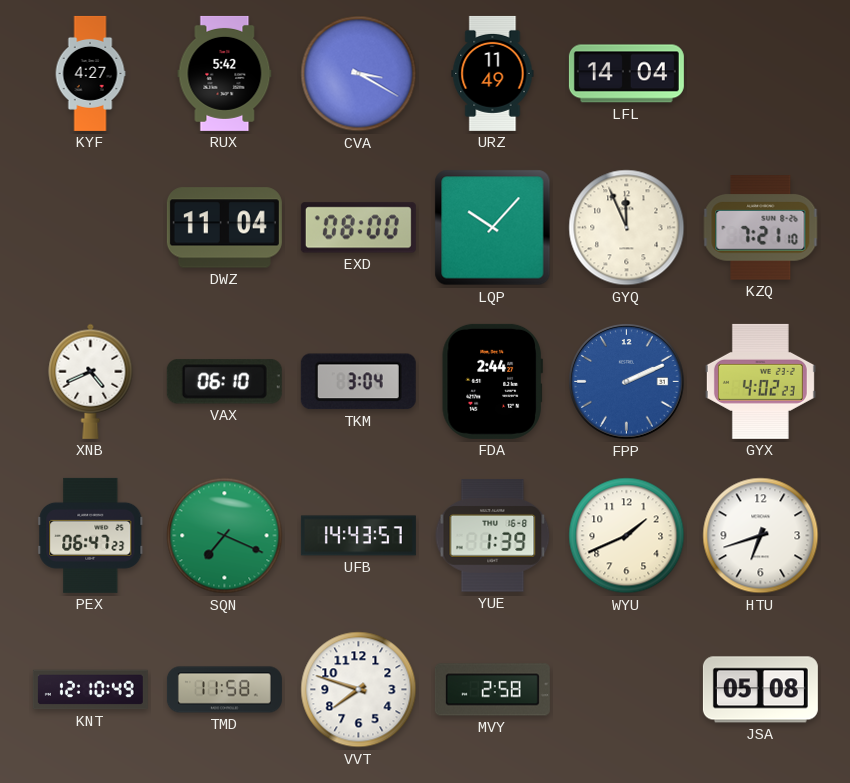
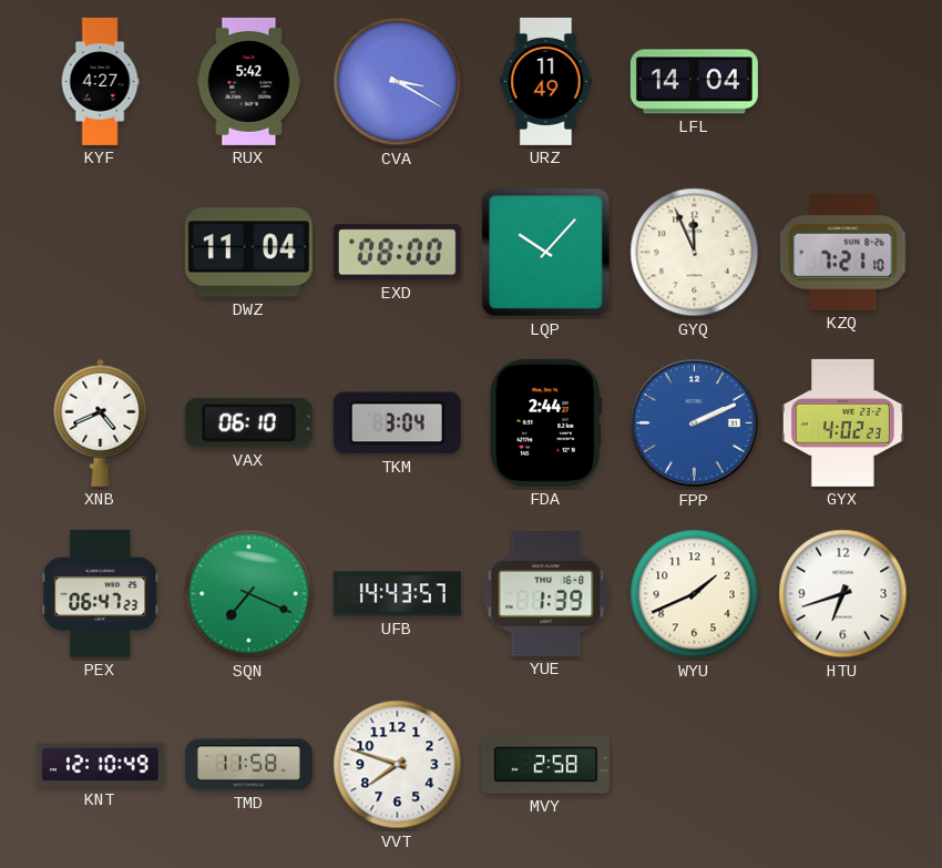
JSA: 05:08 -> none (760, 690)
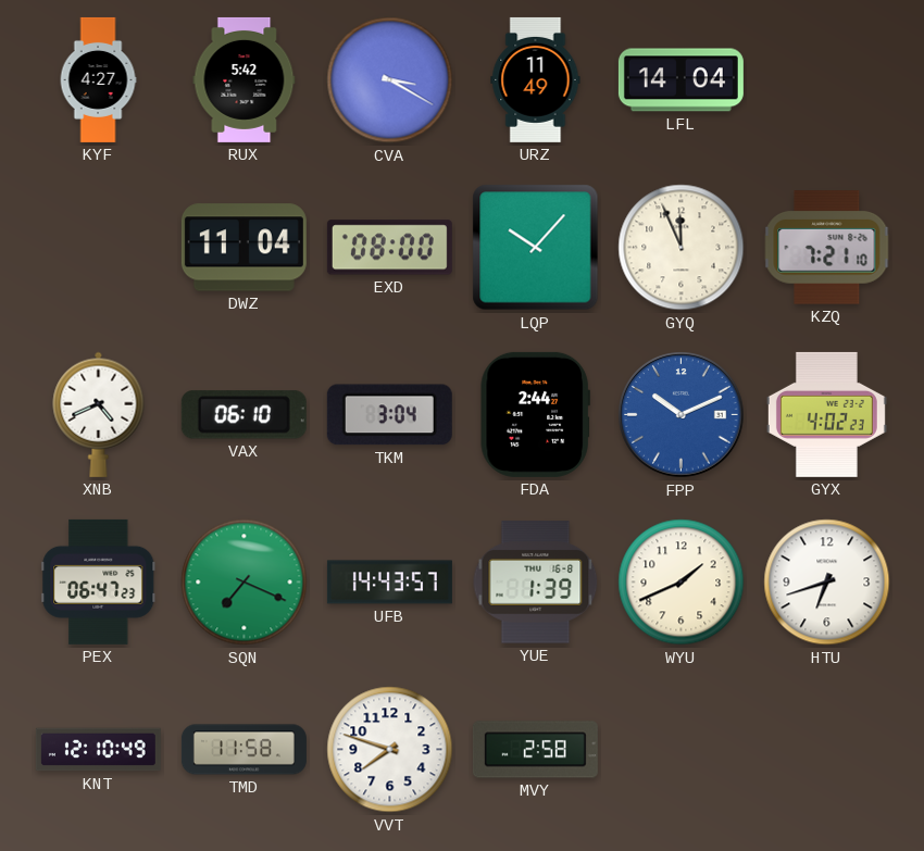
FPP: 2:11 -> 10:11 (682, 415)
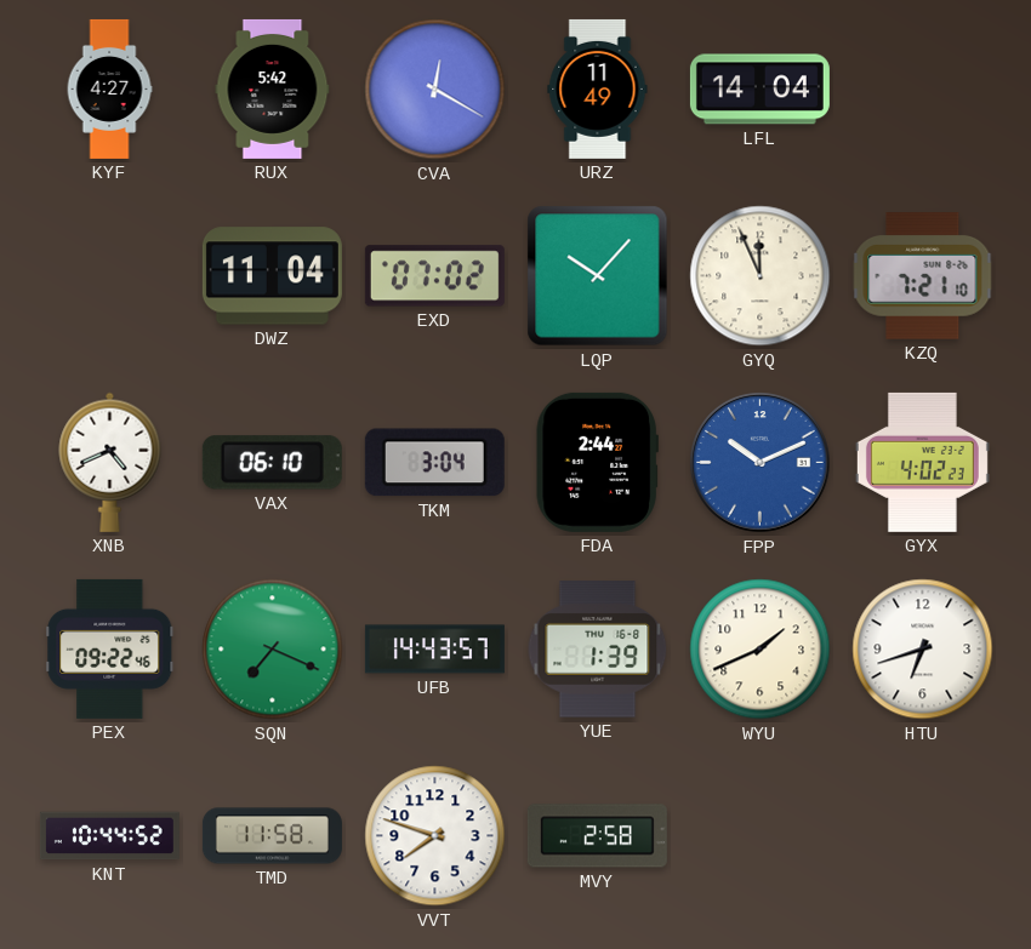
CVA: 3:20 -> 12:20 (435, 90)
EXD: 08:00 -> 07:02 (434, 276)
PEX: 06:47 -> 09:22 (110, 648)
KNT: 12:10 -> 10:44 (109, 836)
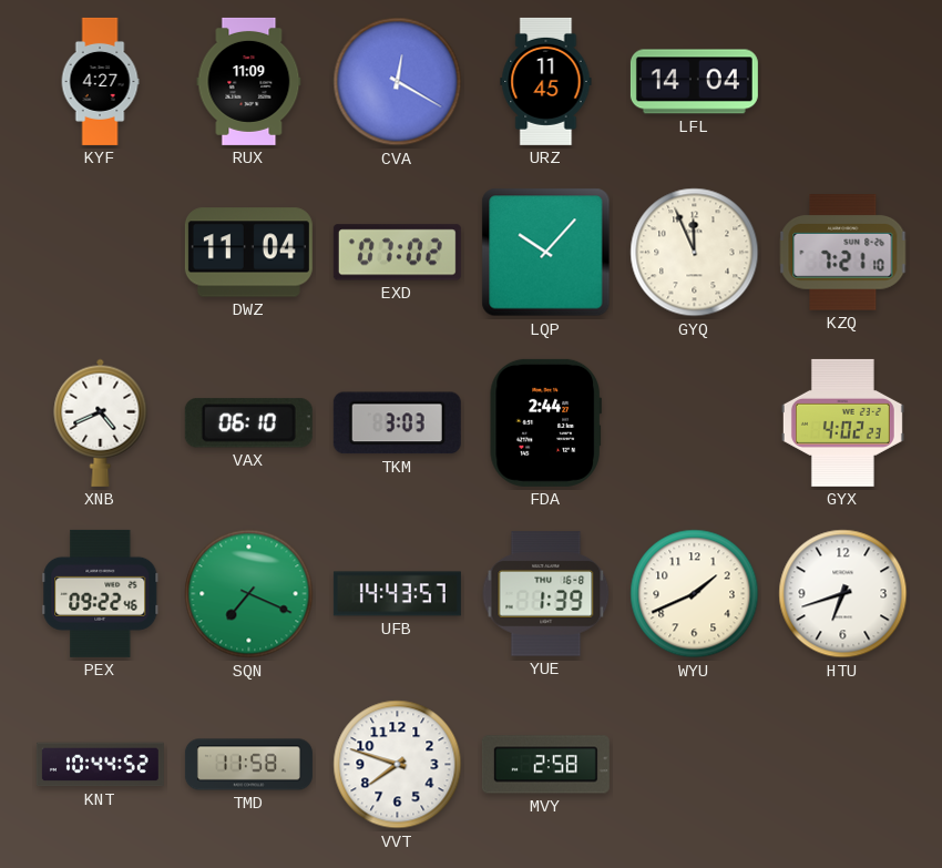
RUX: 5:42 -> 11:09 (249, 81)
URZ: 11:49 -> 11:45 (546, 81)
TKM: 3:04 -> 3:03 (397, 423)
FPP: 10:11 -> none (761, 463)
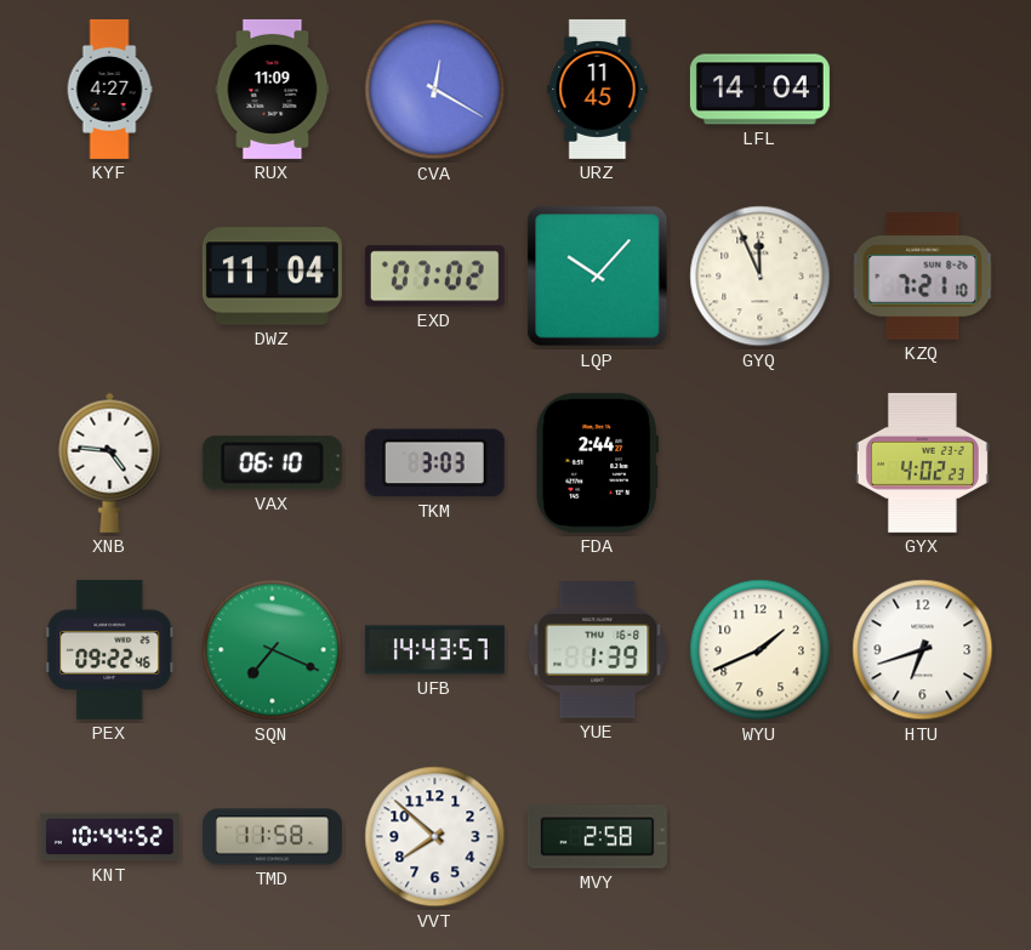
XNB: 4:41 -> 4:46 (110, 462)
VVT: 7:48 -> 7:52 (435, 837)
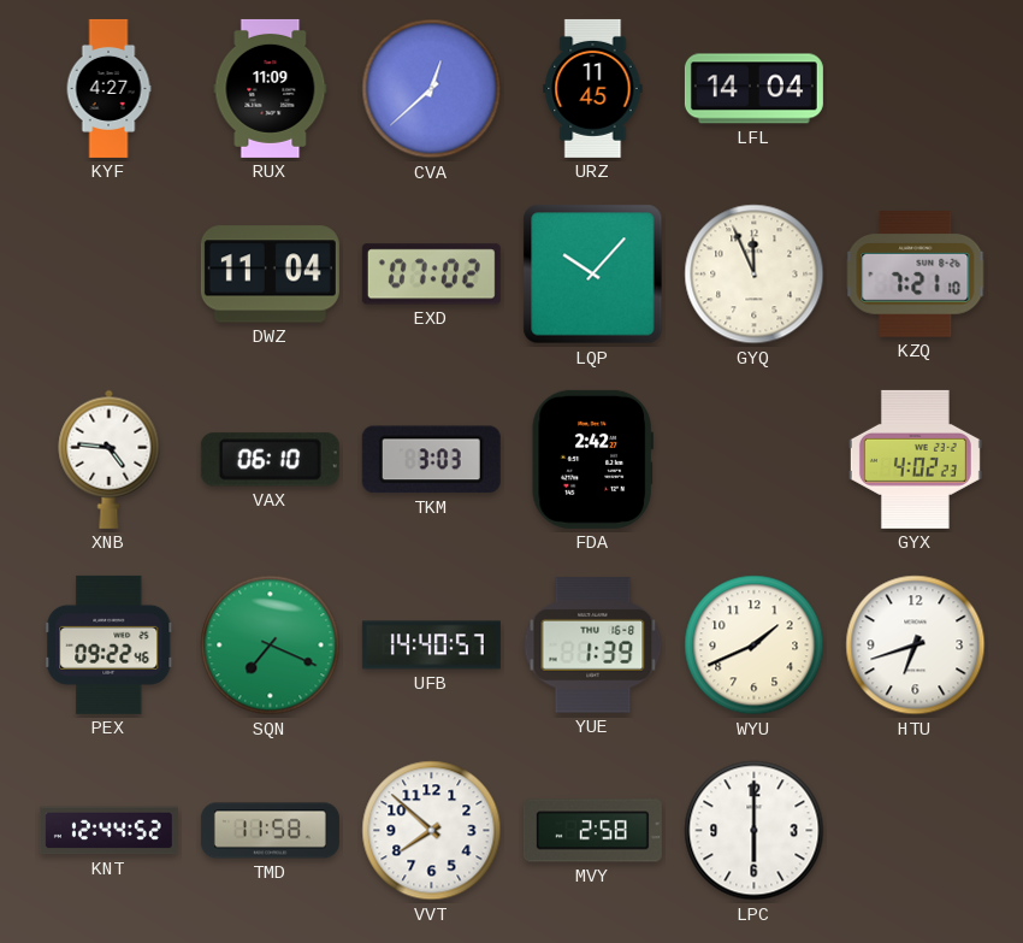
CVA: 12:20 -> 12:38 (432, 89)
FDA: 2:44 -> 2:42 (592, 459)
UFB: 14:43 -> 14:40 (431, 646)
KNT: 10:44 -> 12:44 (108, 831)
LPC: none -> 6:00 (755, 831)
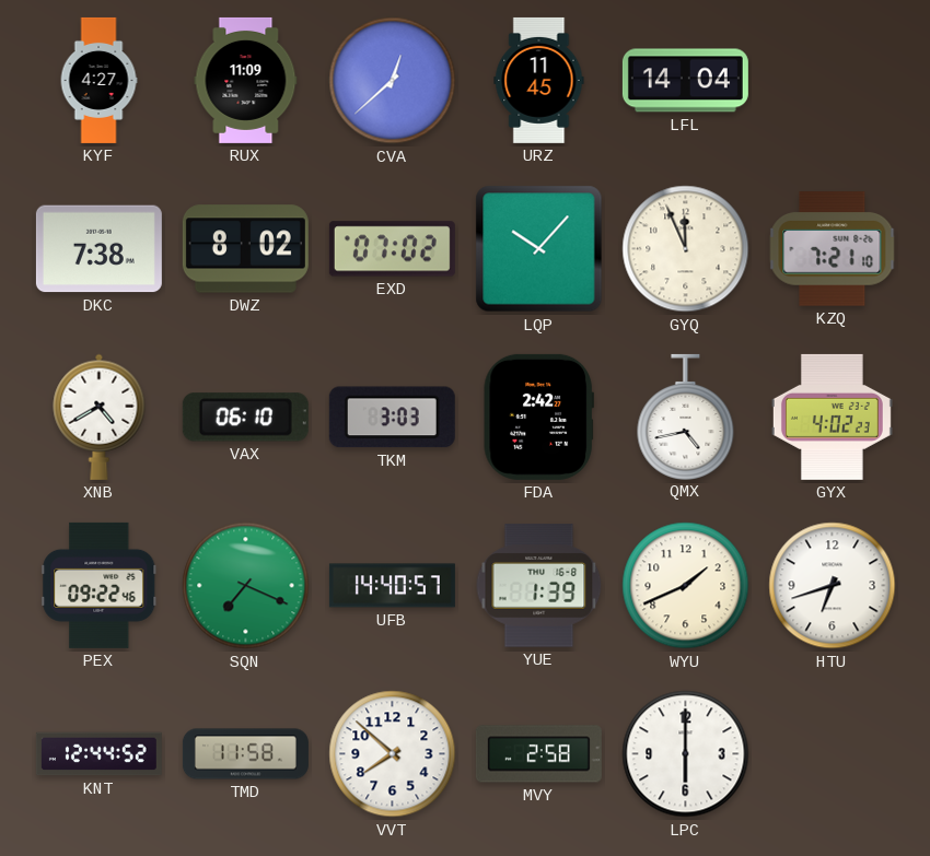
DKC: none -> 7:38 (98, 249)
DWZ: 11:04 -> 8:02 (245, 249)
XNB: 4:46 -> 4:40 (100, 417)
QMX: none -> 4:43 (686, 417)
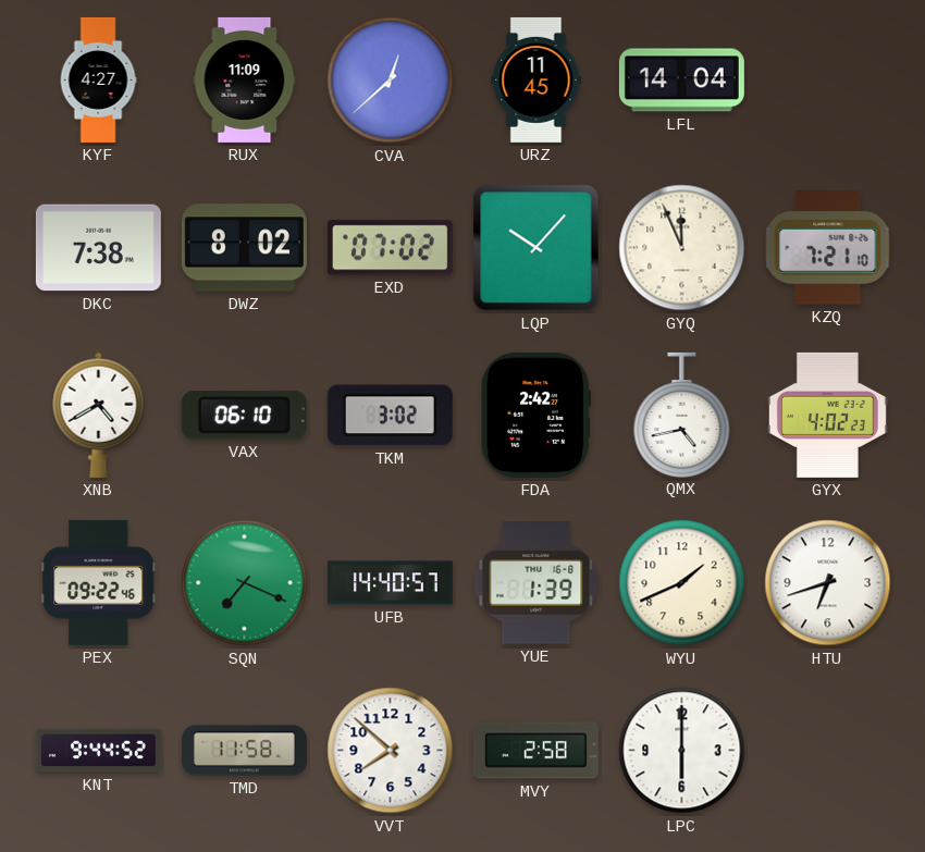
TKM: 3:03 -> 3:02 (390, 416)
KNT: 12:44 -> 9:44 (98, 751)
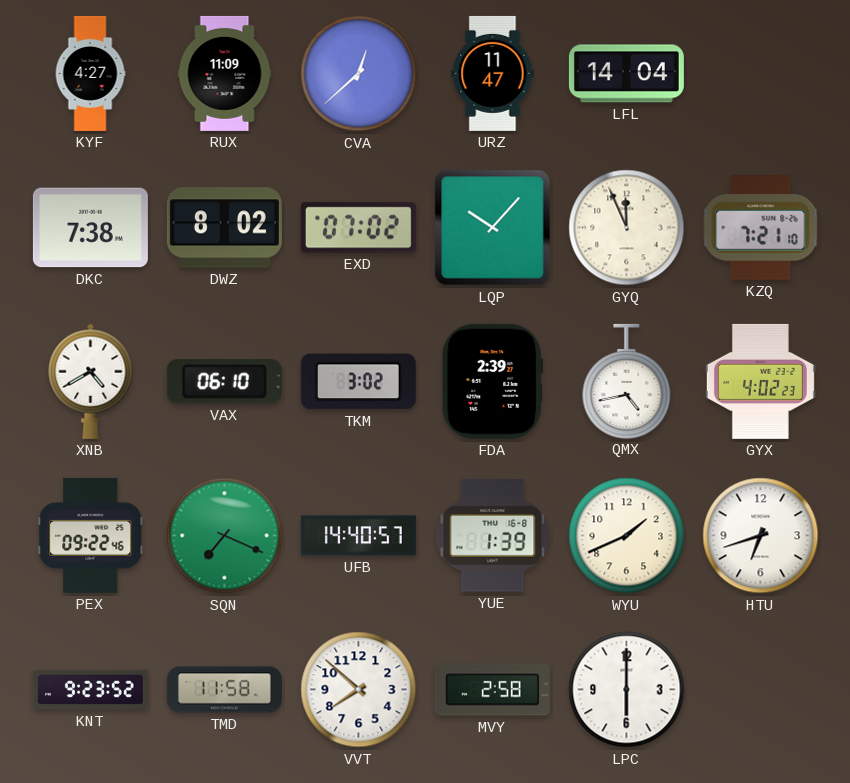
URZ: 11:45 -> 11:47 (493, 73)
FDA: 2:42 -> 2:39 (492, 381)
KNT: 9:44 -> 9:23 (90, 690)
